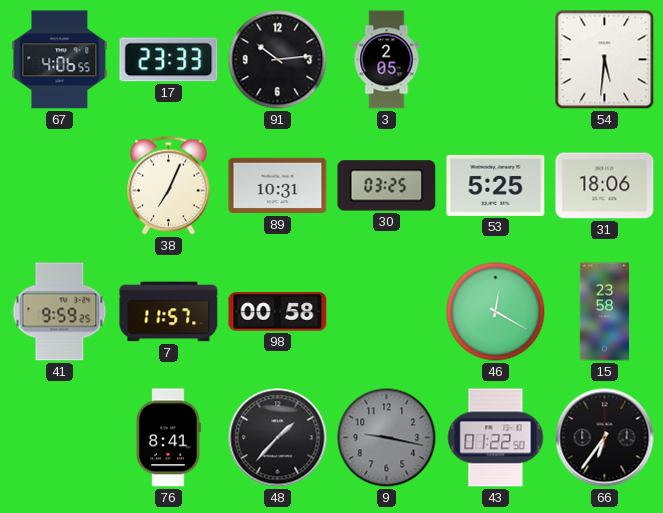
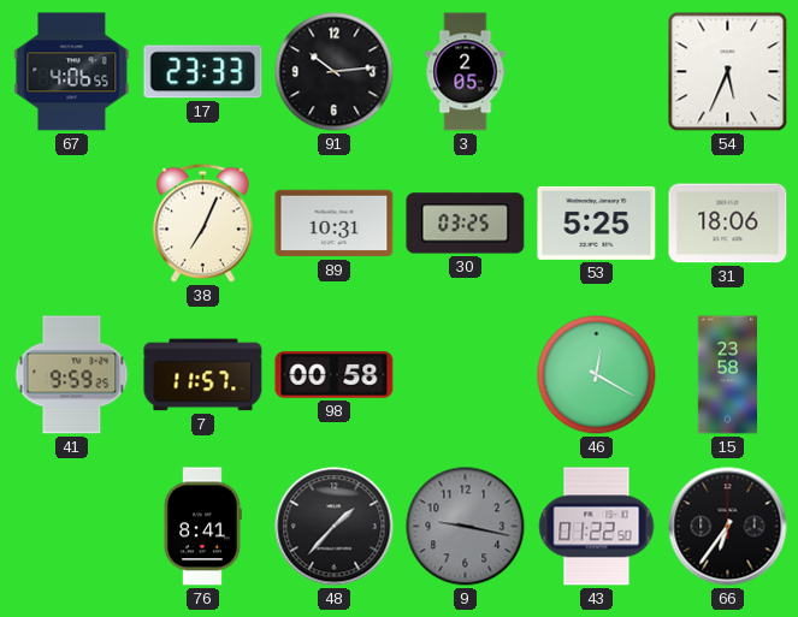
54: 5:31 -> 5:34 (728, 72)
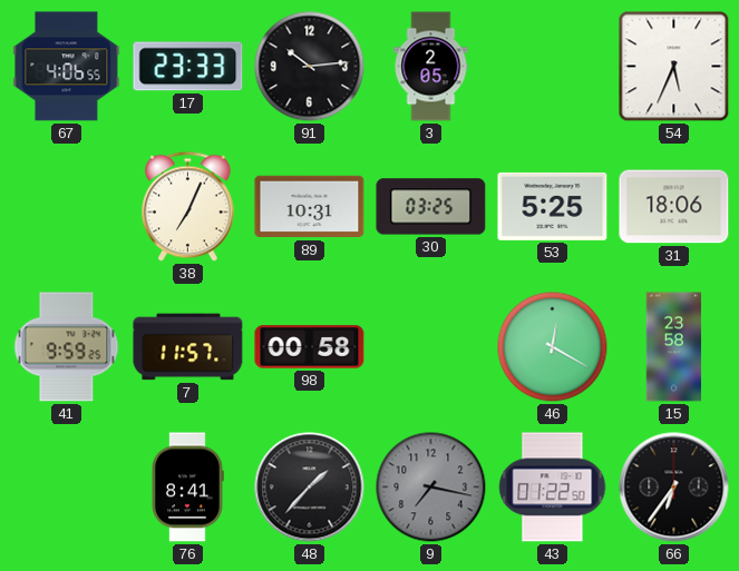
9: 9:17 -> 7:17 (431, 488)
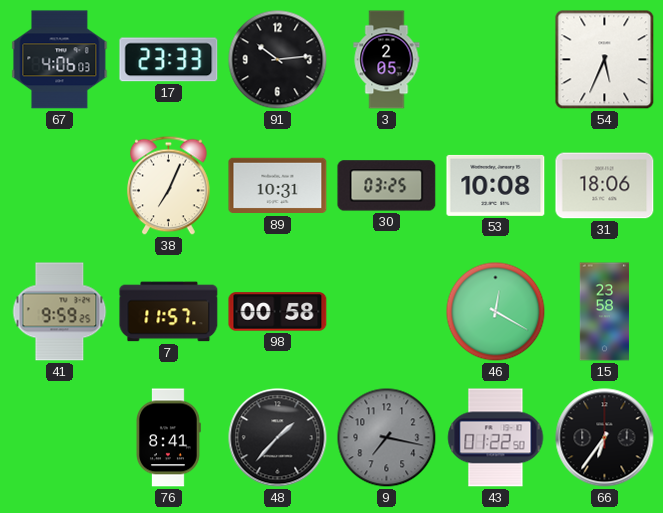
67: 4:06:55 -> 4:06:03 (60, 60)
53: 5:25 -> 10:08 (496, 185)
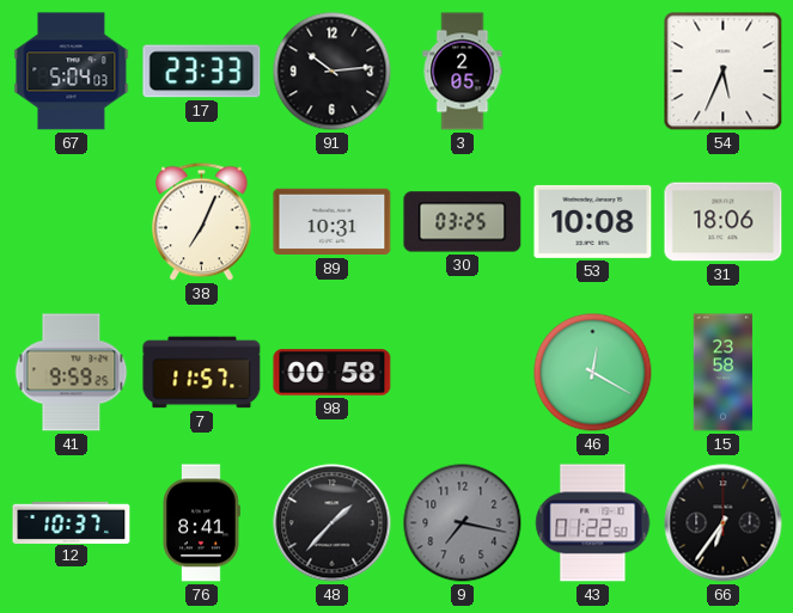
67: 4:06 -> 5:04 (72, 72)
12: none -> 10:37 (72, 522)
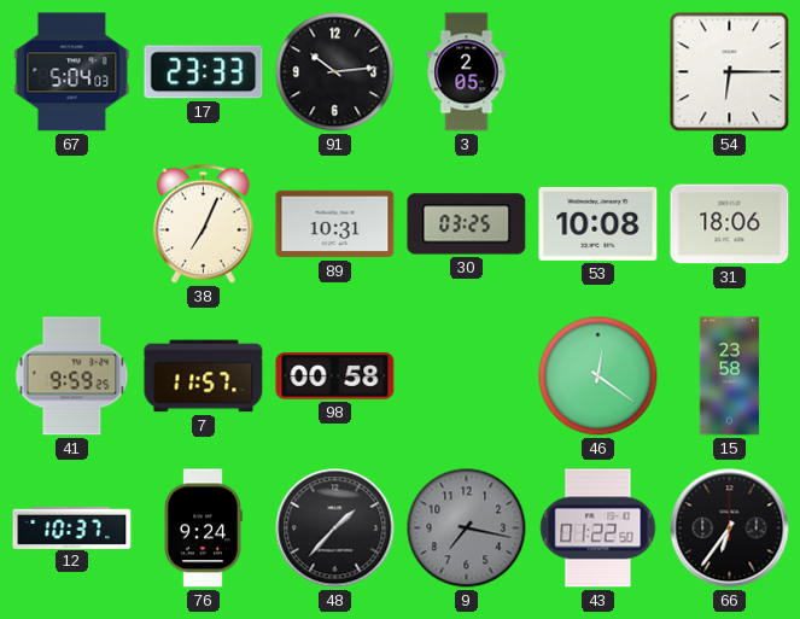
54: 5:34 -> 6:15 (730, 72)
46: 12:20 -> 12:21 (598, 376)
76: 8:41 -> 9:24 (203, 529)
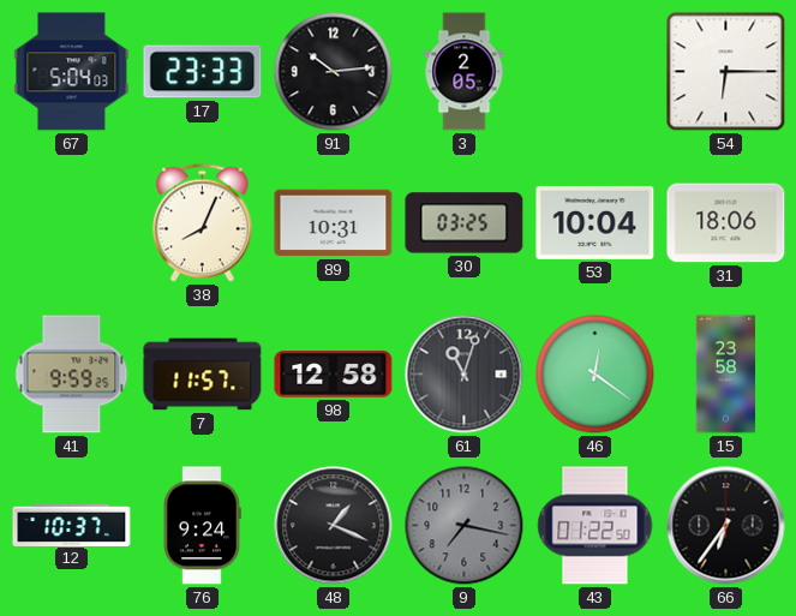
38: 7:04 -> 8:04 (203, 223)
53: 10:08 -> 10:04 (595, 222)
98: 00:58 -> 12:58 (334, 375)
61: none -> 11:03 (465, 375)
48: 1:37 -> 1:19 (334, 526)
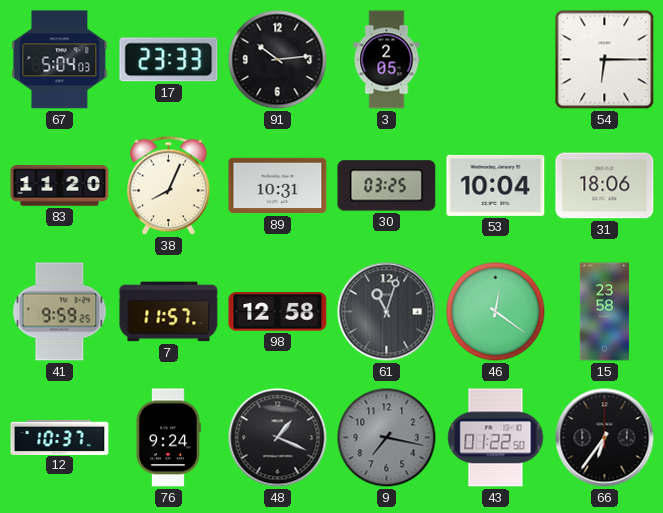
83: none -> 11:20 (60, 186)
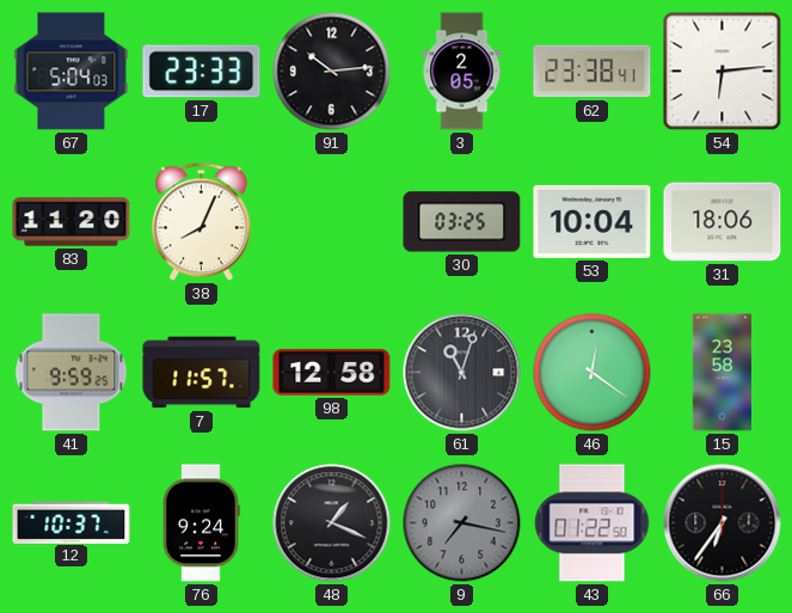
62: none -> 23:38 (593, 72)
54: 6:15 -> 6:14 (723, 72)
89: 10:31 -> none (278, 186)
